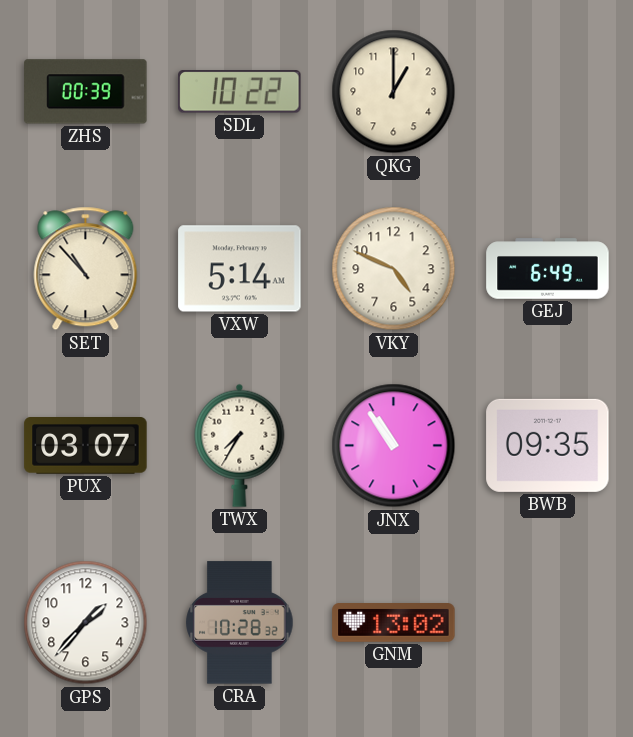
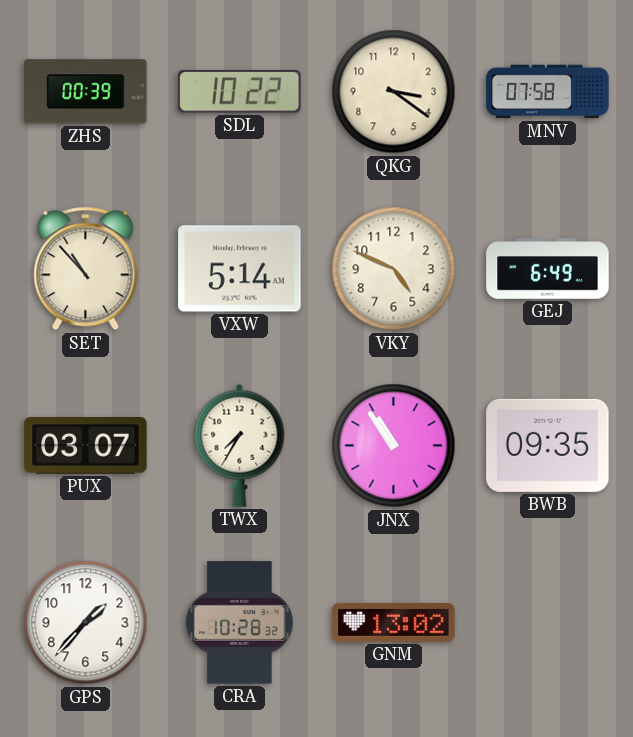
QKG: 1:00 -> 3:21 (394, 92)
MNV: none -> 07:58 (548, 92)
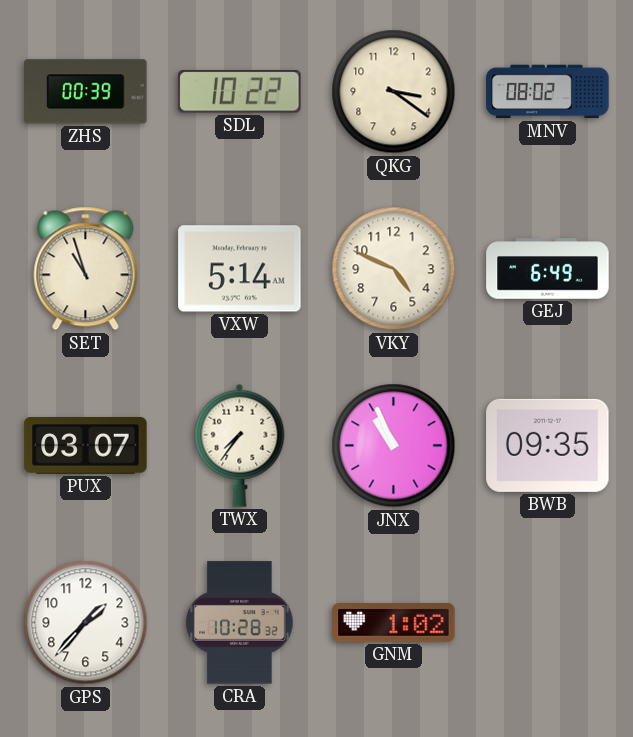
MNV: 07:58 -> 08:02 (548, 92)
SET: 10:53 -> 10:57 (86, 269)
TWX: 7:35 -> 7:36 (240, 445)
JNX: 10:54 -> 10:56 (394, 446)
GNM: 13:02 -> 1:02 (394, 623)
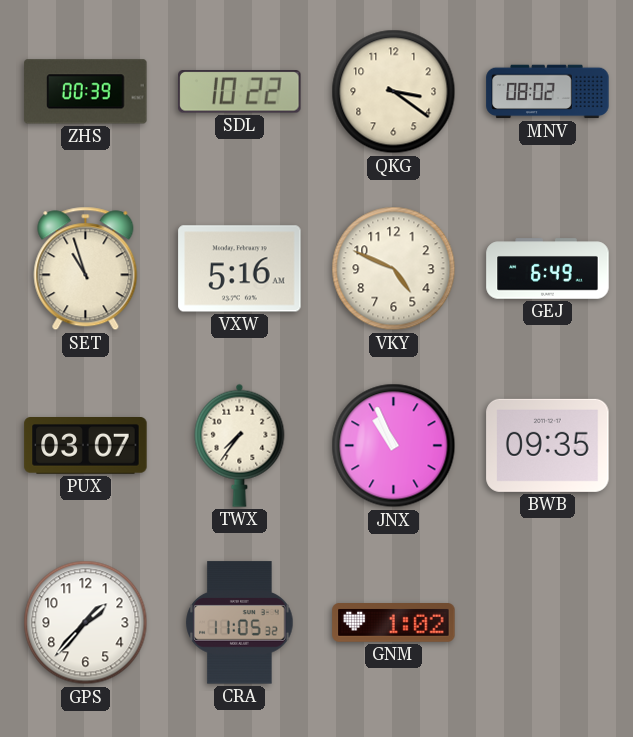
VXW: 5:14 -> 5:16 (240, 269)
CRA: 10:28 -> 11:05 (240, 623)
